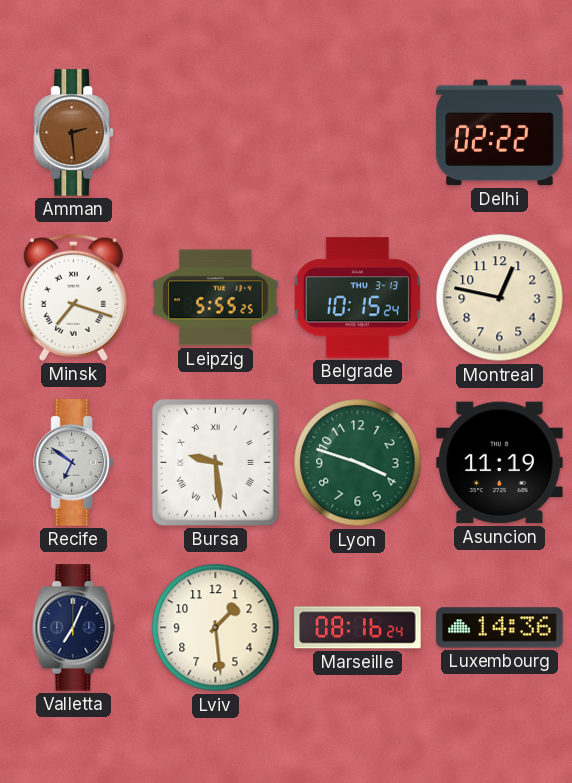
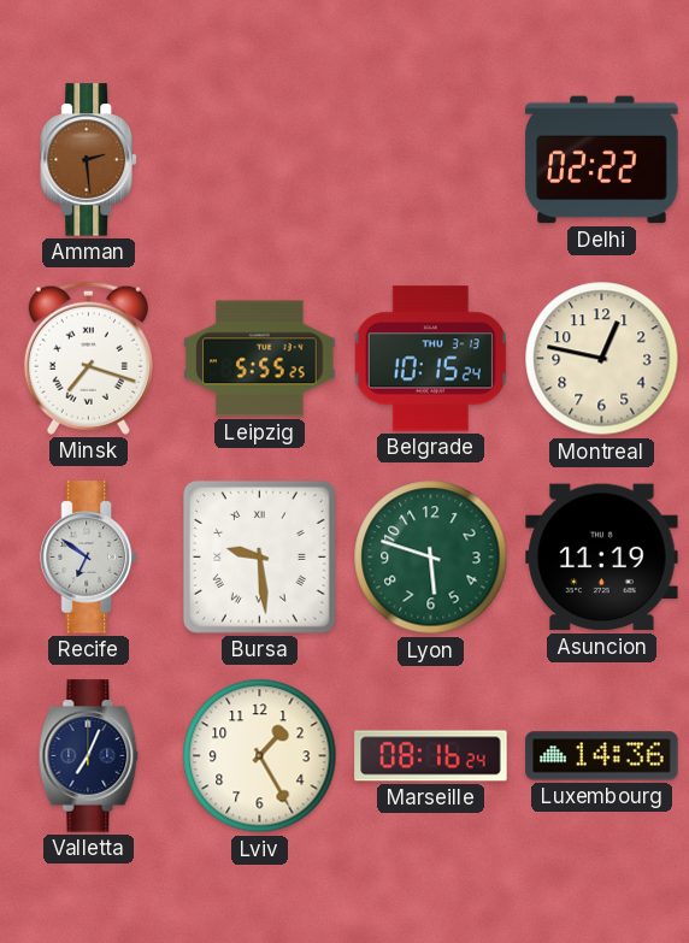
Lyon: 3:48 -> 5:48 (431, 558)
Lviv: 1:29 -> 1:25 (260, 756)
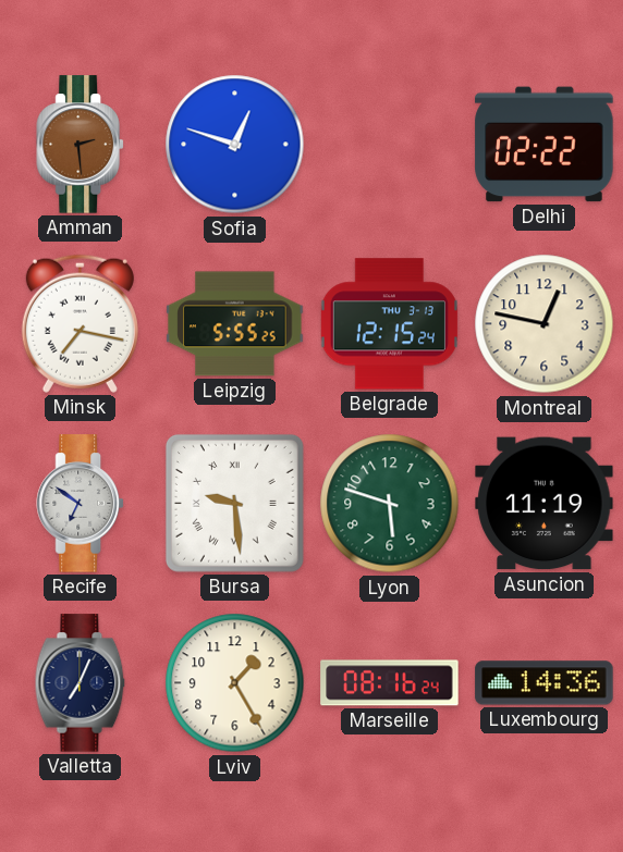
Sofia: none -> 12:48 (235, 145)
Minsk: 7:18 -> 7:17 (80, 323)
Belgrade: 10:15 -> 12:15 (389, 324)
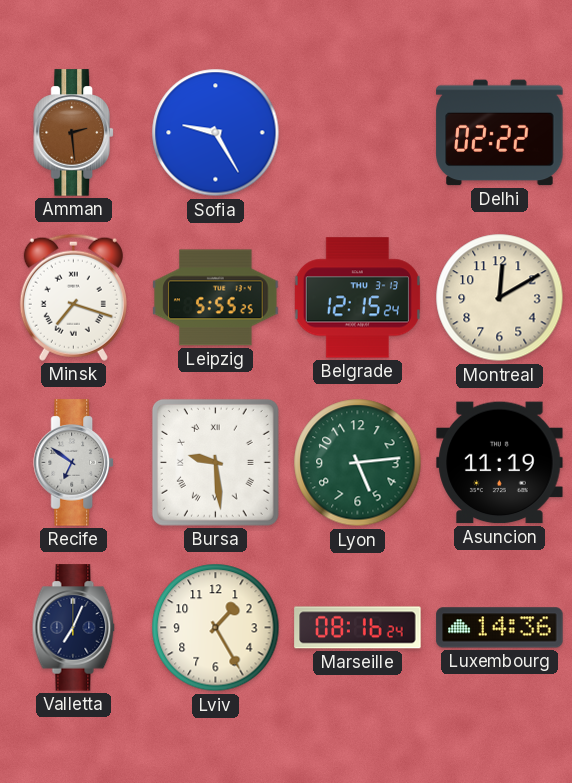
Sofia: 12:48 -> 9:25 (216, 133)
Minsk: 7:17 -> 7:18 (73, 297)
Montreal: 12:47 -> 12:10 (500, 298)
Lyon: 5:48 -> 5:14 (358, 463)
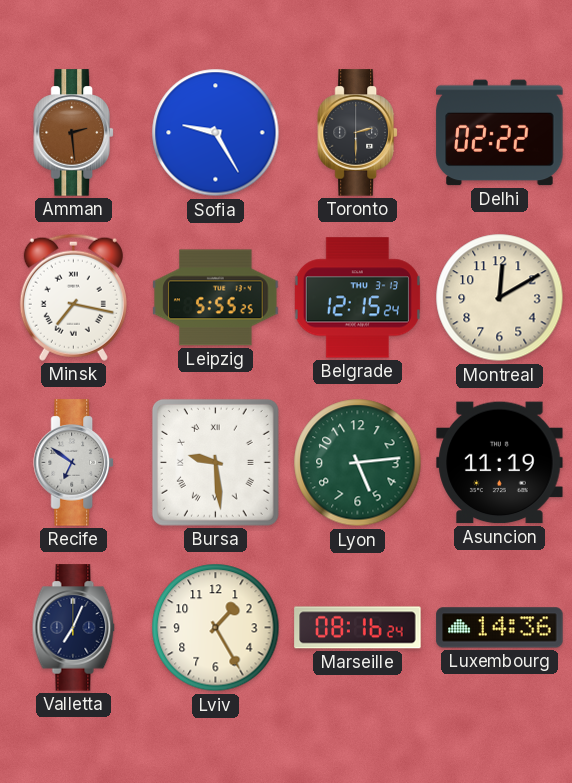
Toronto: none -> 2:30 (357, 133)
Minsk: 7:18 -> 7:17 (73, 297)
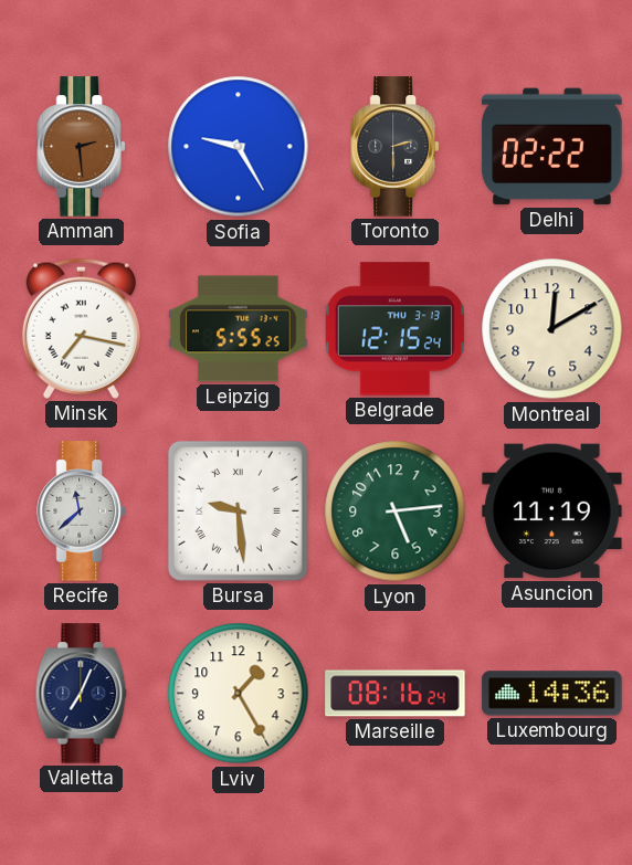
Recife: 6:51 -> 11:38 (81, 511)
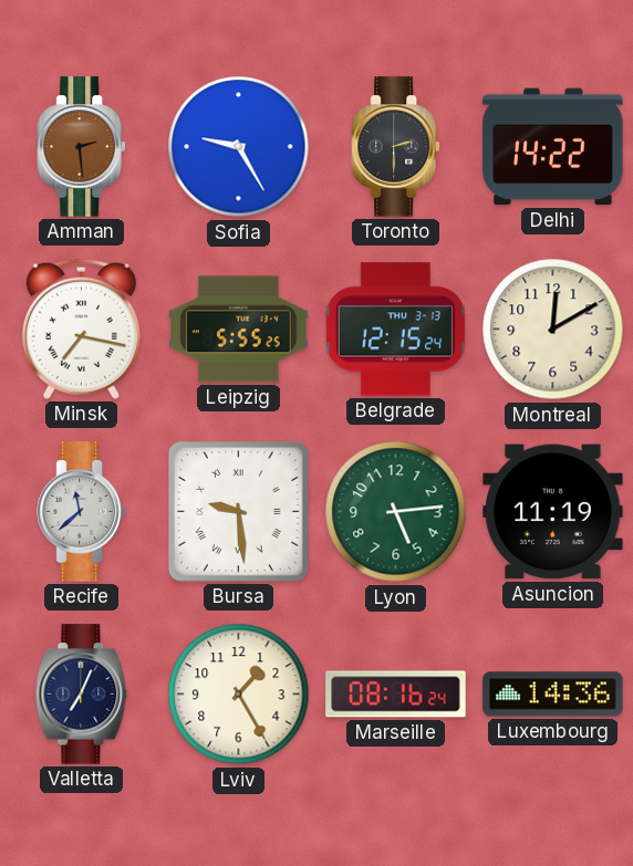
Delhi: 02:22 -> 14:22 (553, 147)
